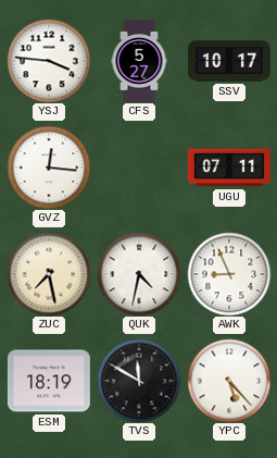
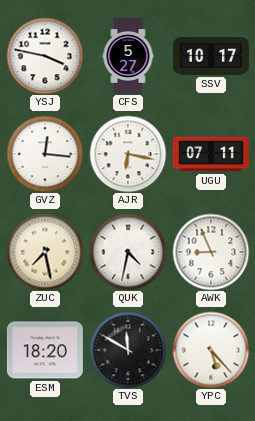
YSJ: 3:46 -> 3:47 (45, 56)
AJR: none -> 6:17 (128, 154)
ESM: 18:19 -> 18:20 (45, 350)
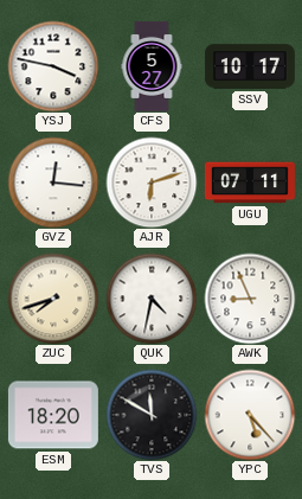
AJR: 6:17 -> 6:12 (152, 183)
ZUC: 7:28 -> 7:42 (53, 299)
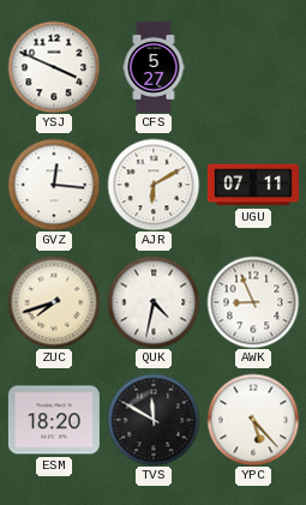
YSJ: 3:47 -> 3:49 (54, 67)
SSV: 10:17 -> none (250, 66)
AJR: 6:12 -> 6:10 (154, 185)
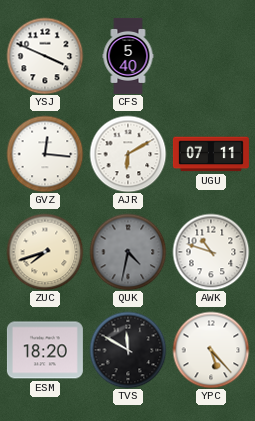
CFS: 5:27 -> 5:40 (128, 56)
QUK dial: white -> grey (128, 252)
AWK: 8:56 -> 10:48 (211, 252)
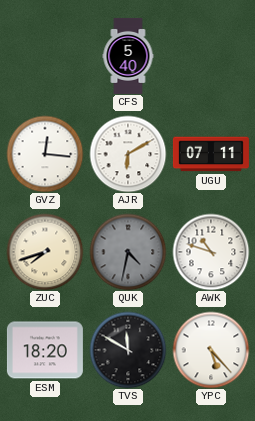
YSJ: 3:49 -> none (45, 56)
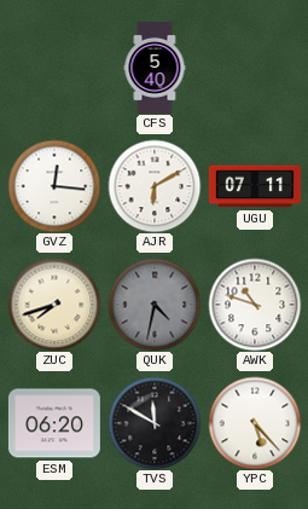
ESM: 18:20 -> 06:20 (54, 423)
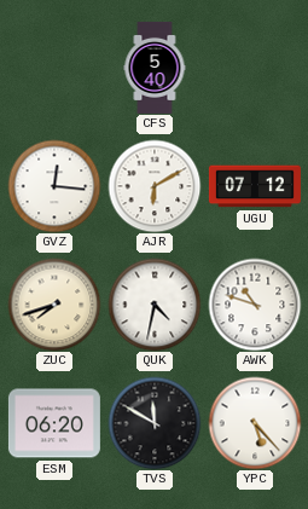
UGU: 07:11 -> 07:12 (255, 186)
QUK dial: grey -> white (155, 305)
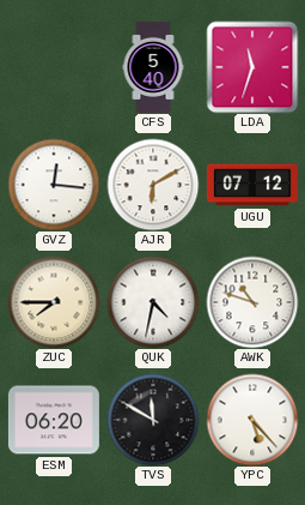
LDA: none -> 11:33 (252, 67)
ZUC: 7:42 -> 7:45 (54, 302)
